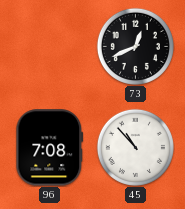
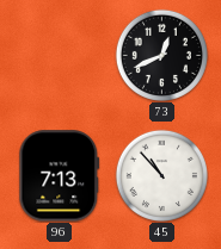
96: 7:08 -> 7:13 (60, 176)
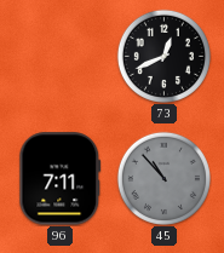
96: 7:13 -> 7:11 (61, 179)
45 dial: white -> grey (163, 178)
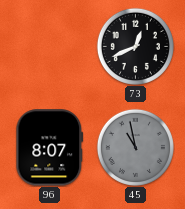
96: 7:11 -> 8:07 (50, 148)
45: 10:53 -> 10:58 (135, 147)
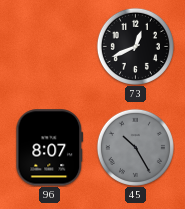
45: 10:58 -> 10:25 (135, 147)
